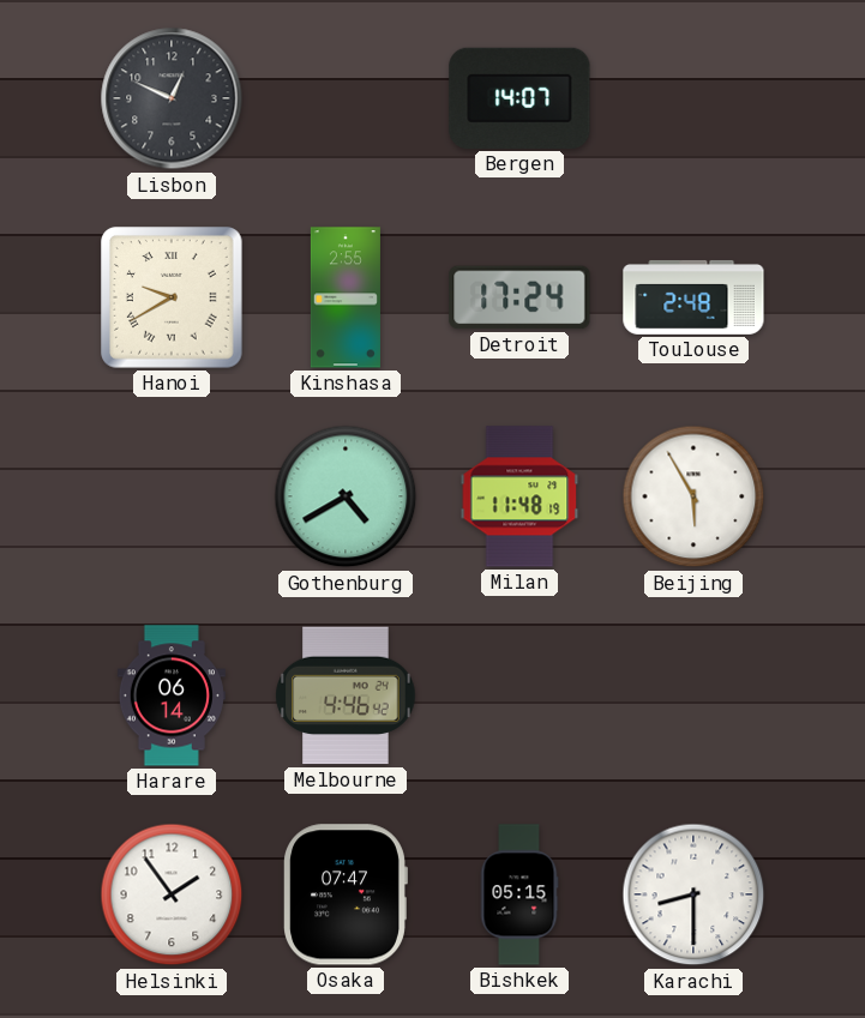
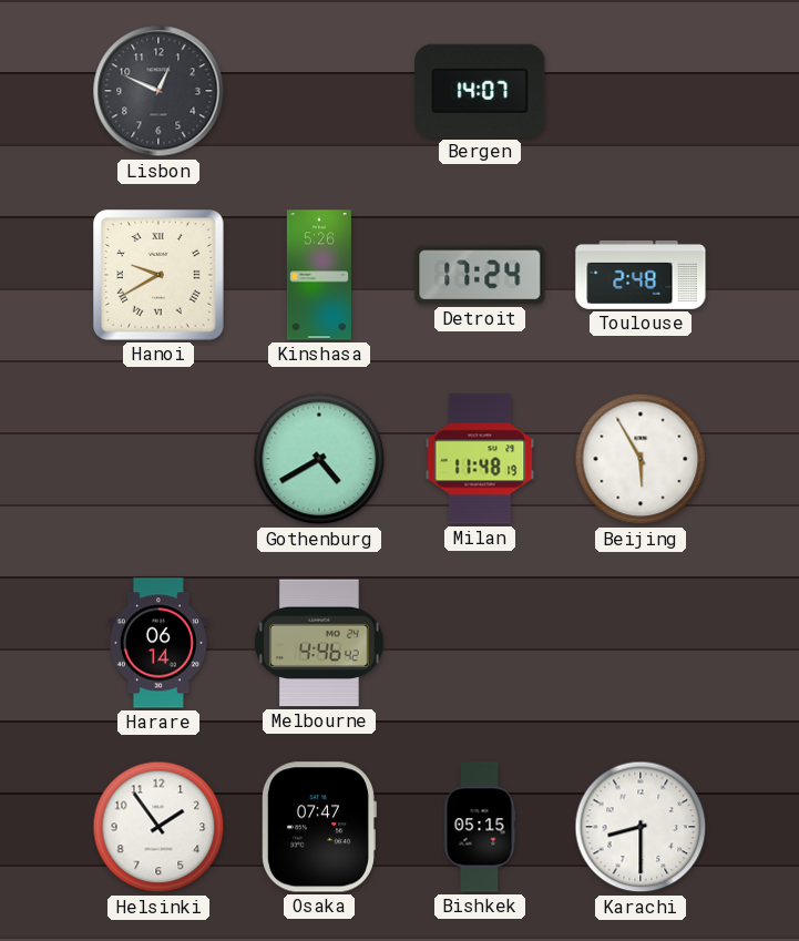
Kinshasa: 2:55 -> 5:26 (319, 275)
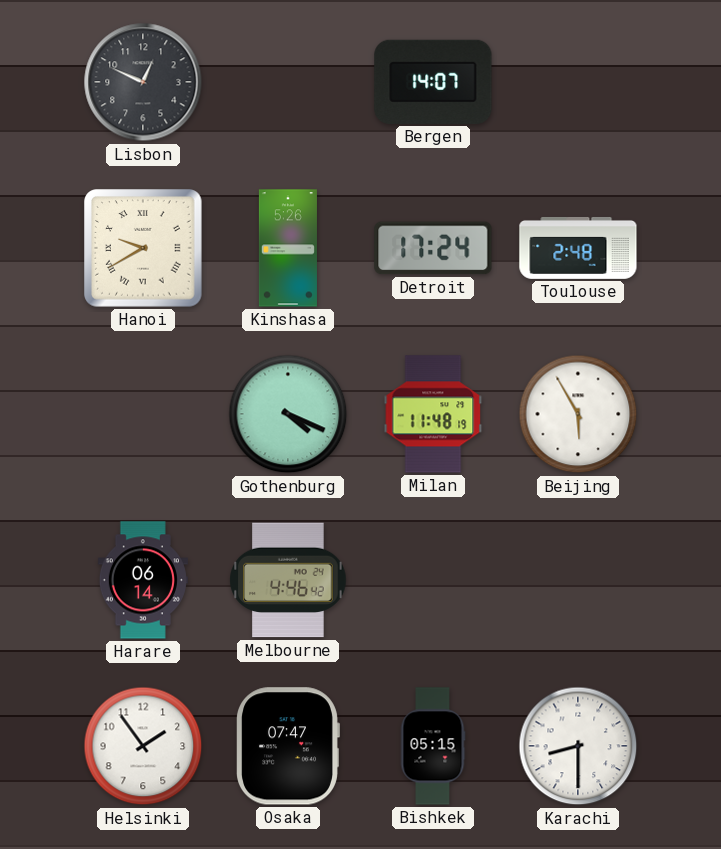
Gothenburg: 4:40 -> 4:19 (288, 414)
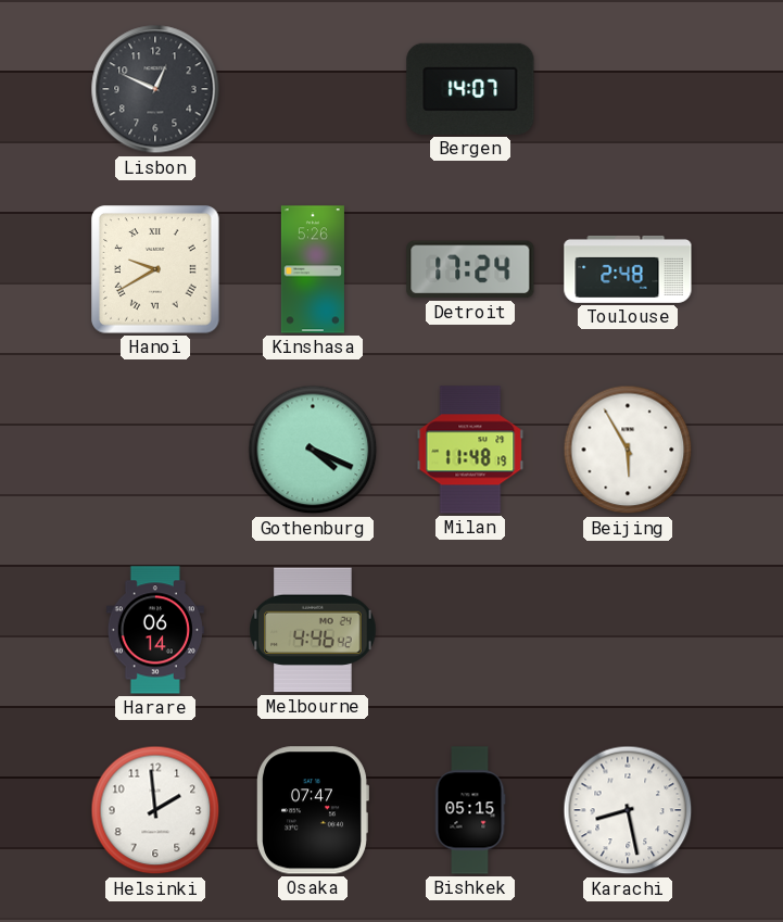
Helsinki: 1:54 -> 1:59 (155, 810)
Karachi: 8:30 -> 8:28 (628, 810)
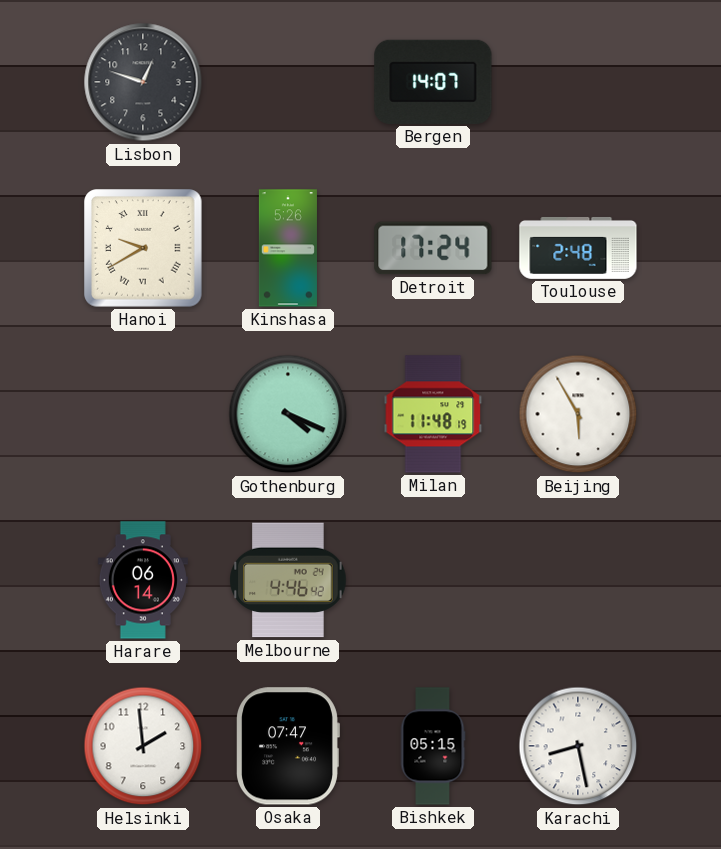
Lisbon: 12:49 -> 12:48 (143, 82)
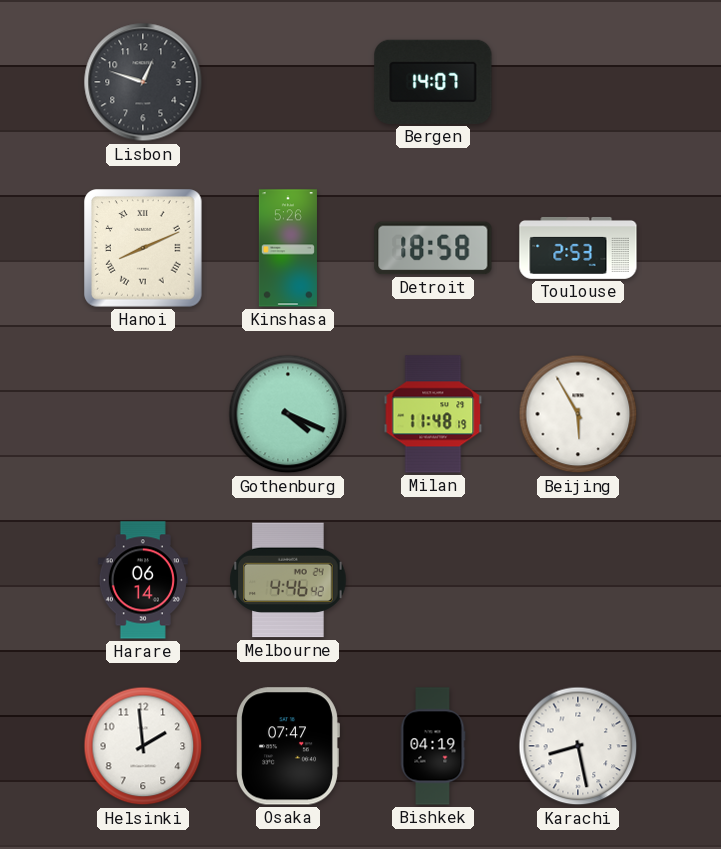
Hanoi: 9:40 -> 8:11 (143, 248)
Detroit: 17:24 -> 18:58 (433, 248)
Toulouse: 2:48 -> 2:53 (578, 248)
Bishkek: 05:15 -> 04:19 (433, 746)
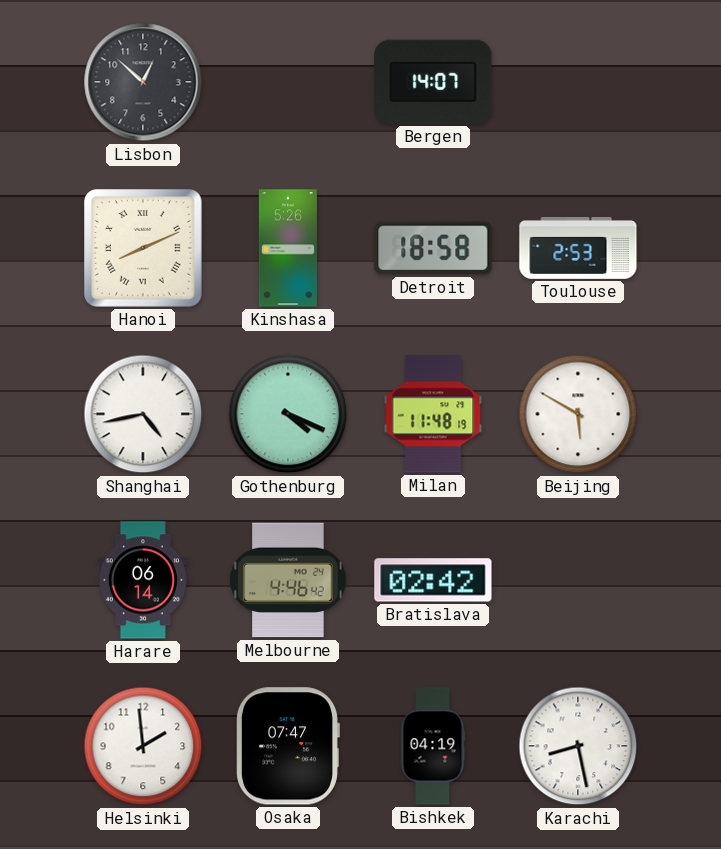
Lisbon: 12:48 -> 12:52 (143, 82)
Shanghai: none -> 4:43 (143, 414)
Beijing: 5:55 -> 5:50 (578, 414)
Bratislava: none -> 02:42 (433, 580)
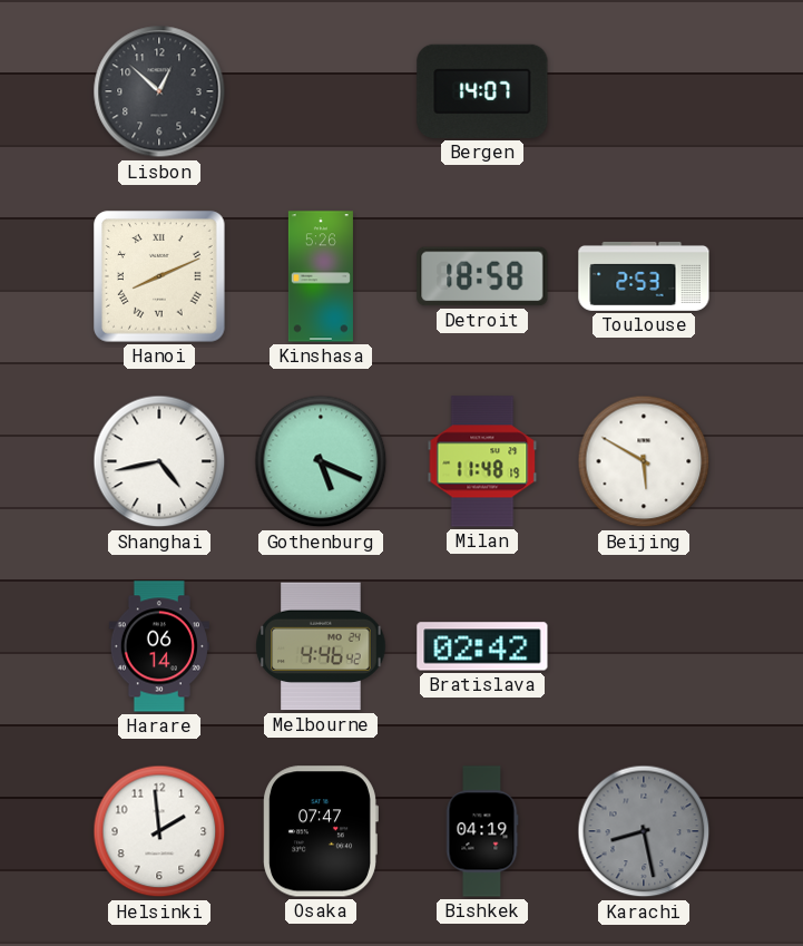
Gothenburg: 4:19 -> 5:19 (321, 461)
Karachi dial: white -> grey (644, 831)
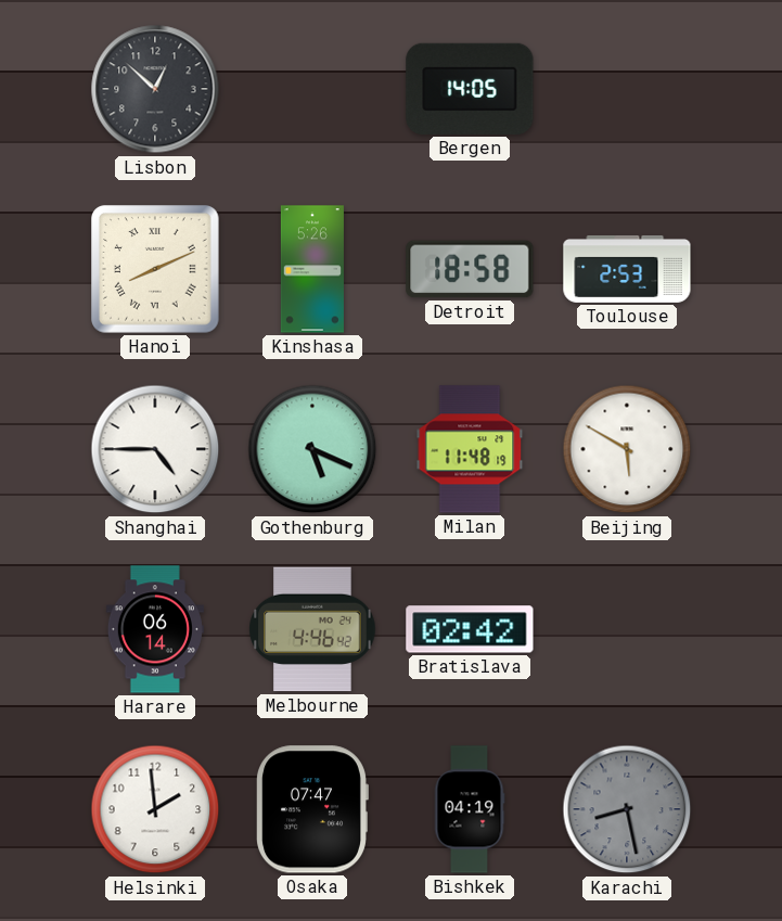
Bergen: 14:07 -> 14:05 (470, 89)
Shanghai: 4:43 -> 4:45 (155, 449)
